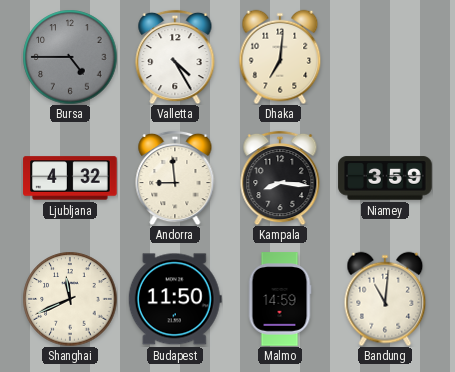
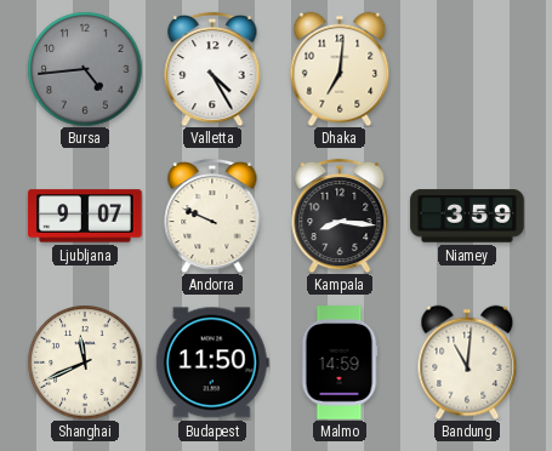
Bursa: 4:45 -> 4:44 (85, 69)
Ljubljana: 4:32 -> 9:07 (85, 216)
Andorra: 8:59 -> 9:49 (212, 216)
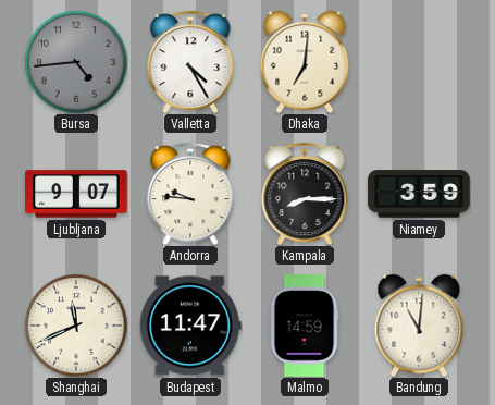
Andorra: 9:49 -> 9:46 (190, 194)
Kampala: 8:16 -> 8:15 (305, 194)
Budapest: 11:50 -> 11:47 (190, 326)
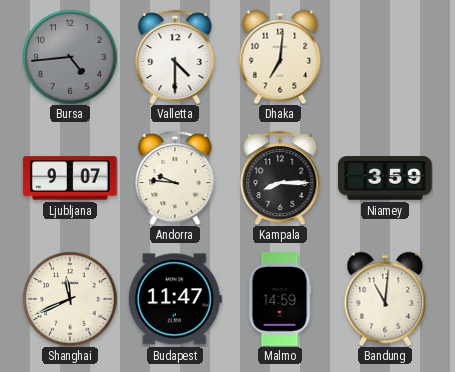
Valletta: 4:25 -> 4:30 (175, 57)
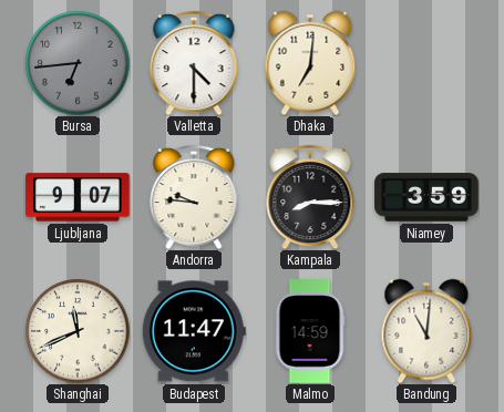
Bursa: 4:44 -> 6:44 (78, 63)
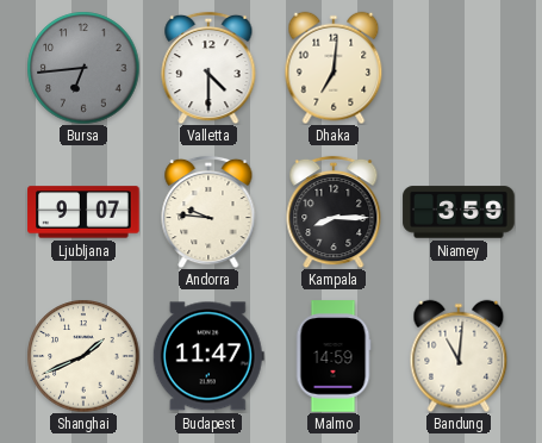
Shanghai: 11:41 -> 1:41 (83, 356)
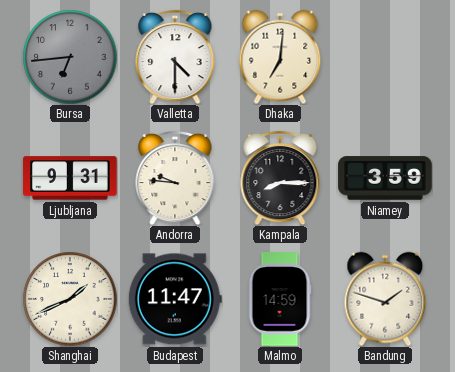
Ljubljana: 9:07 -> 9:31 (70, 178)
Bandung: 11:01 -> 1:48 (385, 299)
